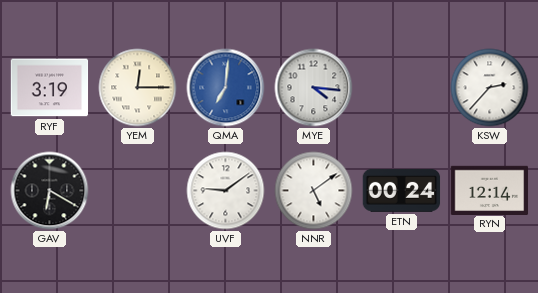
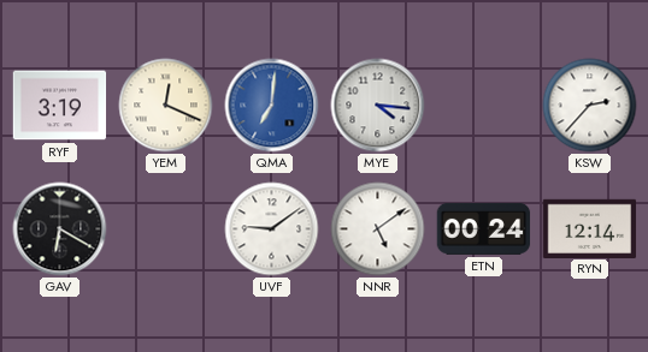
YEM: 12:15 -> 12:19 (166, 106)
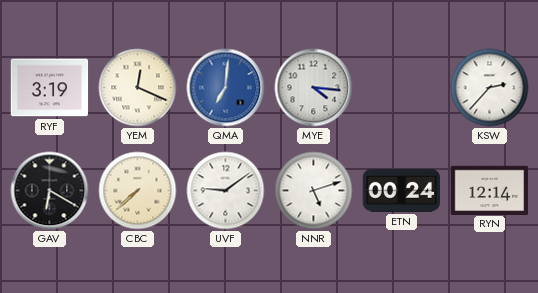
CBC: none -> 7:38 (138, 191)
NNR: 5:09 -> 5:12 (314, 191)
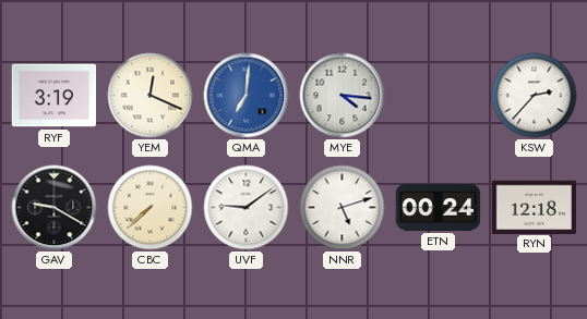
GAV: 6:20 -> 9:20 (55, 208)
RYN: 12:14 -> 12:18 (535, 207)
